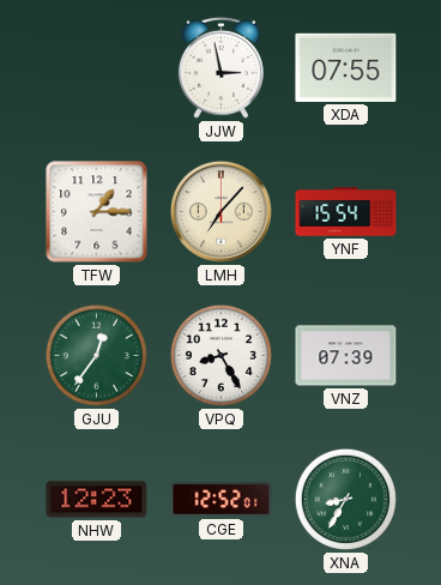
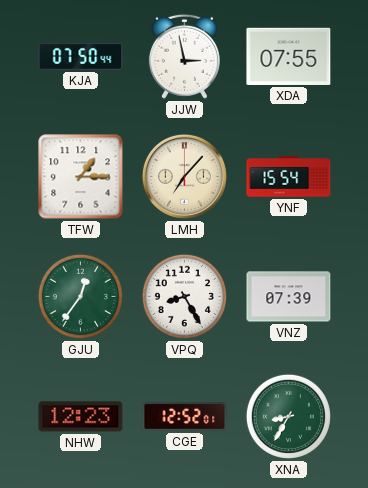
KJA: none -> 07:50 (81, 56)
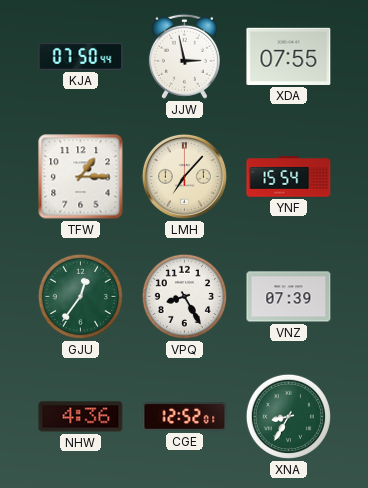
NHW: 12:23 -> 4:36 (81, 417)
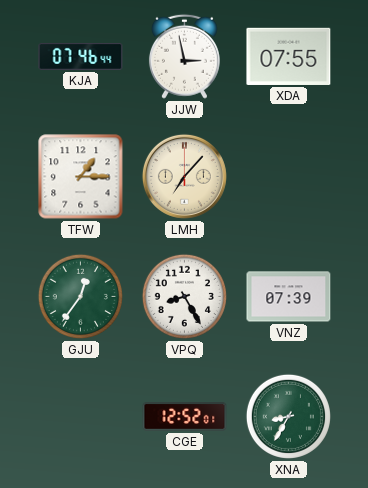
KJA: 07:50 -> 07:46 (81, 56)
YNF: 15:54 -> none (289, 177)
NHW: 4:36 -> none (81, 417)
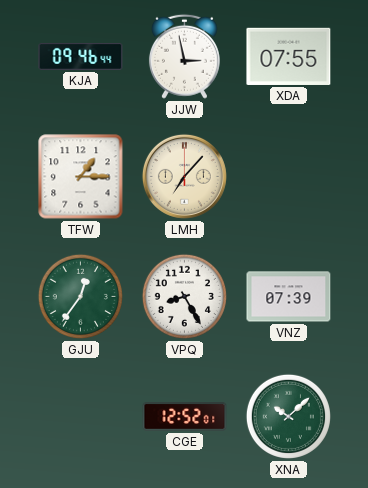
KJA: 07:46 -> 09:46 (81, 56)
XNA: 8:35 -> 10:08 (288, 416)
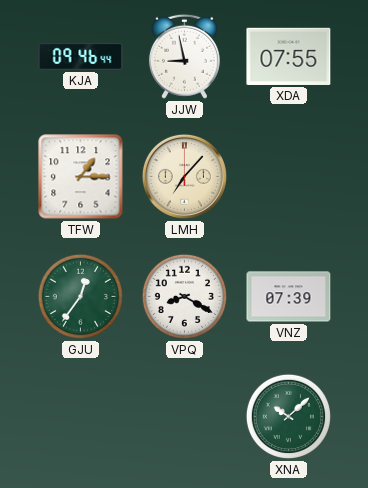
JJW: 2:58 -> 8:58 (184, 56)
VPQ: 8:25 -> 8:20 (184, 296)
CGE: 12:52 -> none (185, 417)
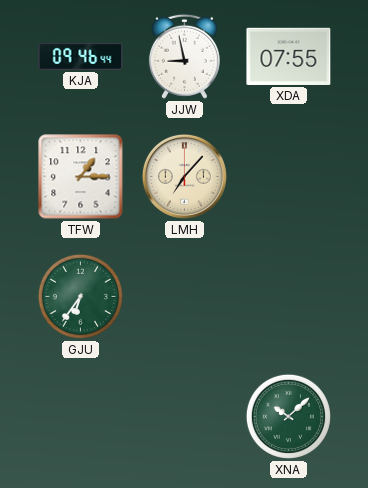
GJU: 12:36 -> 6:36 (80, 296)
VPQ: 8:20 -> none (184, 296)
VNZ: 07:39 -> none (289, 297)
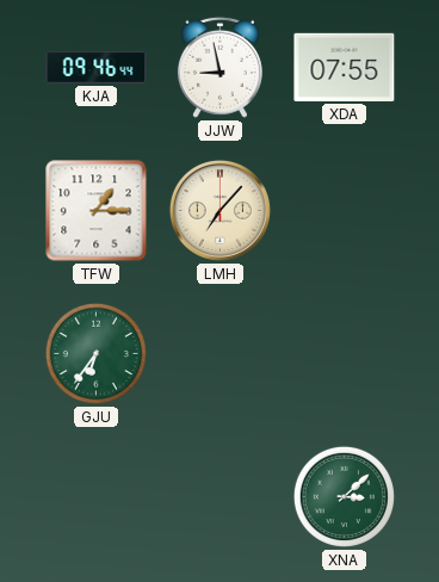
XNA: 10:08 -> 3:08 (344, 496)
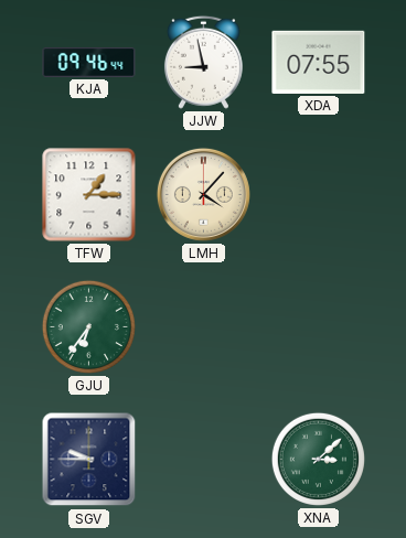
LMH: 7:07 -> 4:07 (203, 194)
SGV: none -> 9:45 (89, 460)
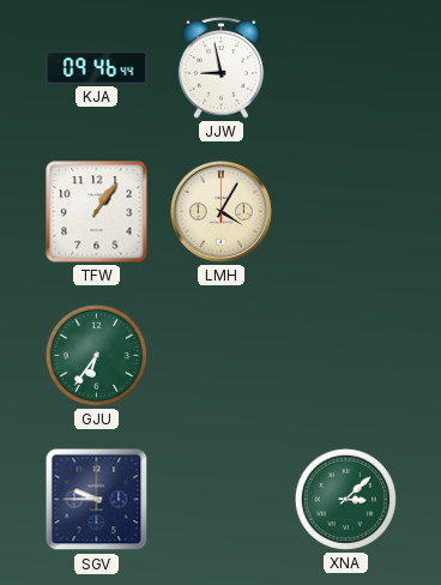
XDA: 07:55 -> none (319, 62)
TFW: 1:15 -> 1:06 (97, 212)
LMH: 4:07 -> 4:05 (220, 211)
